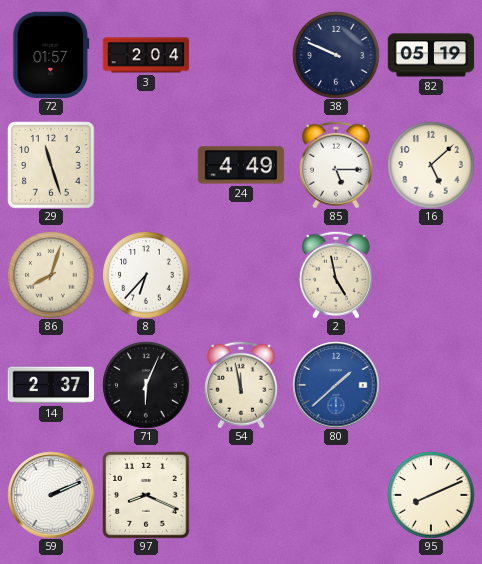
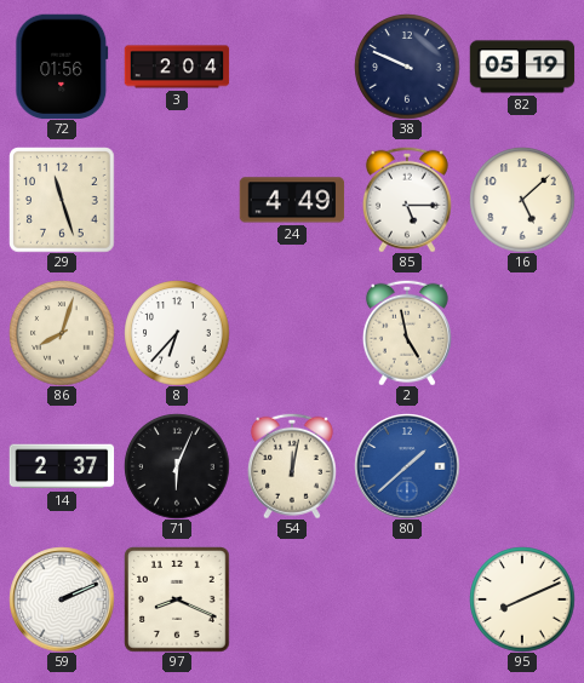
72: 01:57 -> 01:56 (62, 67)
54: 11:58 -> 12:02 (292, 466)
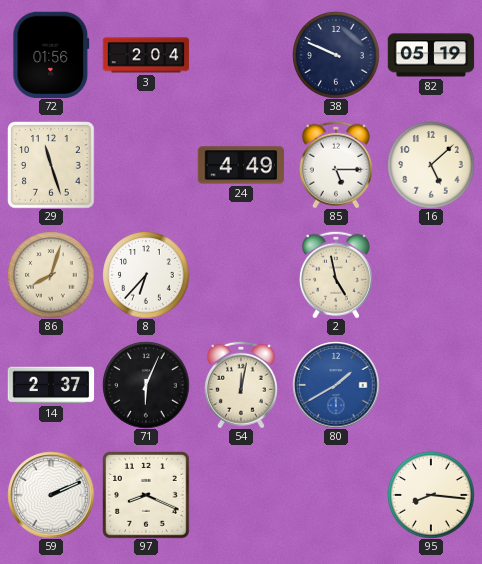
80: 1:38 -> 1:40 (336, 385)
95: 8:11 -> 8:16 (431, 495)
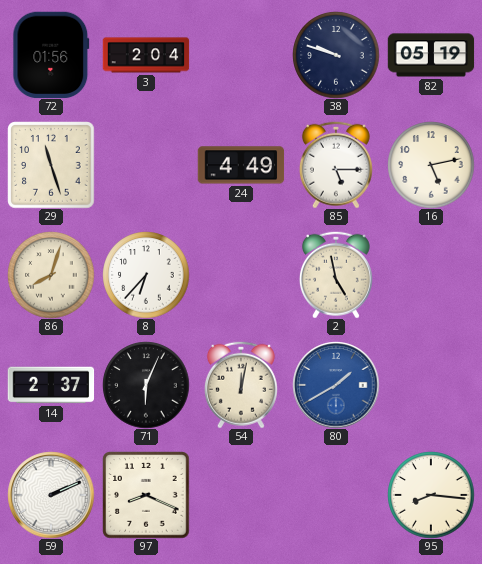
38: 9:49 -> 9:48 (336, 55)
16: 5:08 -> 5:13 (431, 165)
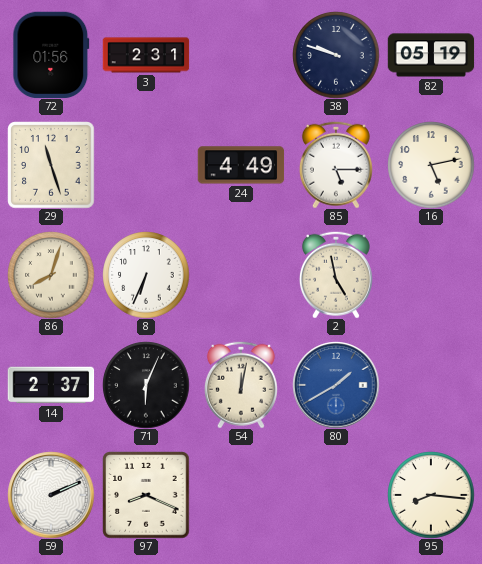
3: 2:04 -> 2:31 (146, 55)
8: 6:37 -> 6:34 (146, 275)
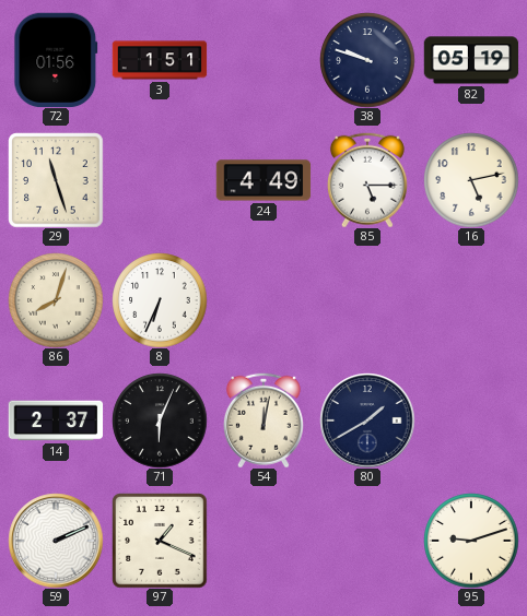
3: 2:31 -> 1:51 (160, 60)
2: 4:58 -> none (336, 275)
80 dial: blue -> navy (367, 420)
97: 8:19 -> 1:19 (160, 541)
95: 8:16 -> 9:12 (471, 541)
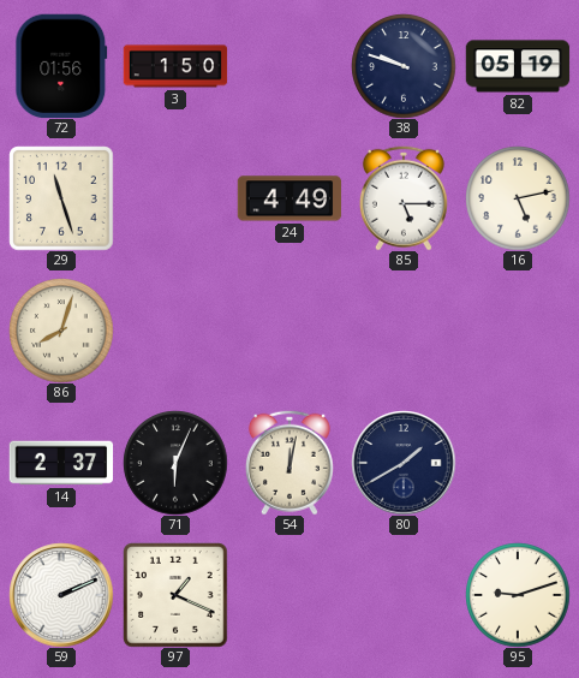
3: 1:51 -> 1:50 (175, 66)
8: 6:34 -> none (160, 300)
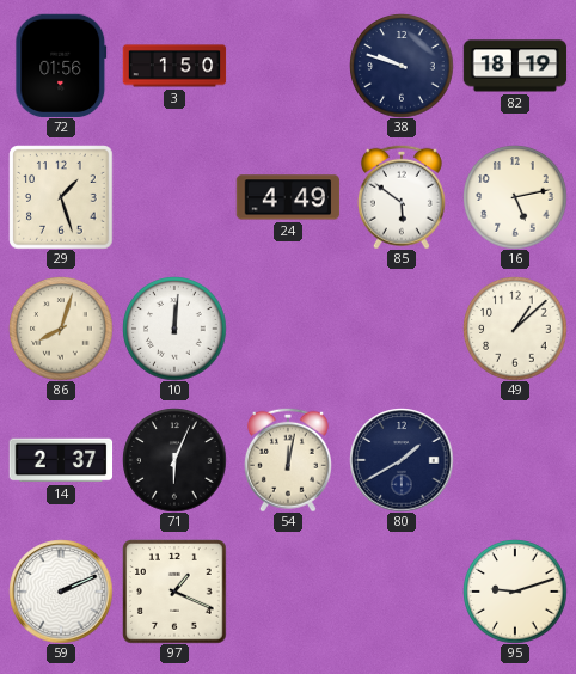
82: 05:19 -> 18:19 (515, 66)
29: 11:27 -> 1:27 (61, 197)
85: 5:15 -> 5:51 (402, 197)
10: none -> 12:01 (174, 329)
49: none -> 1:08 (515, 329)
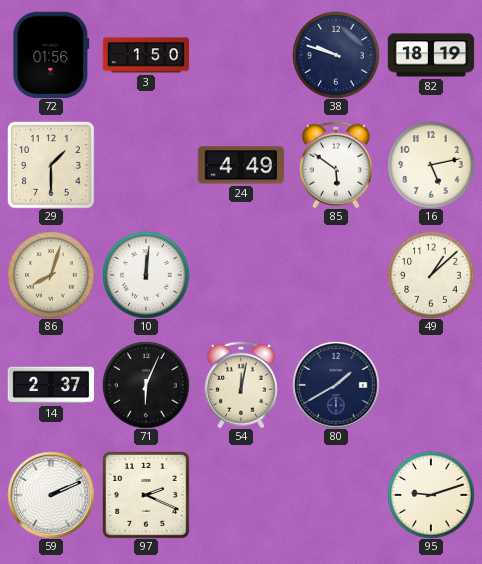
29: 1:27 -> 1:30 (51, 165)
97: 1:19 -> 2:19 (146, 495)
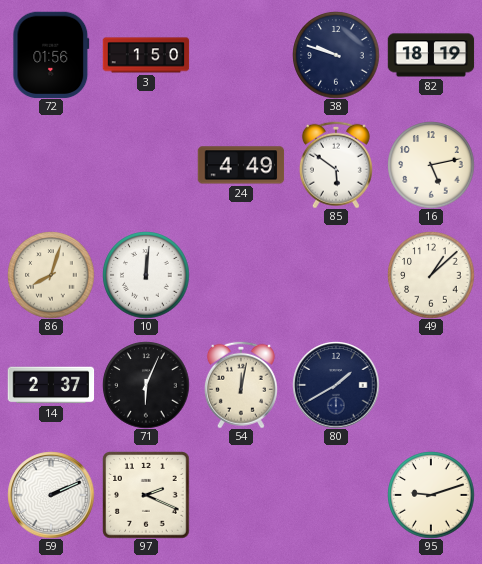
29: 1:30 -> none (51, 165)
